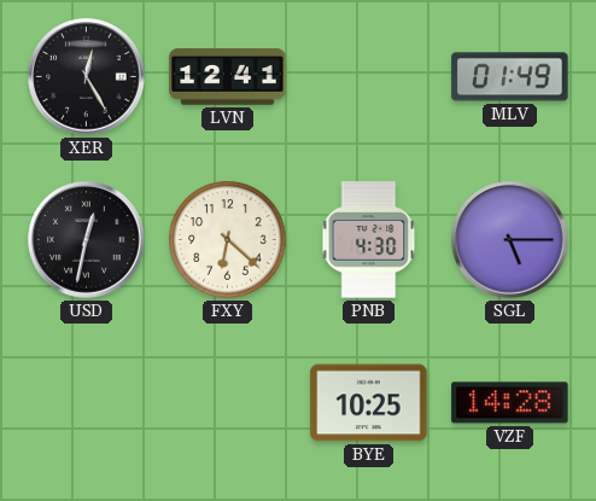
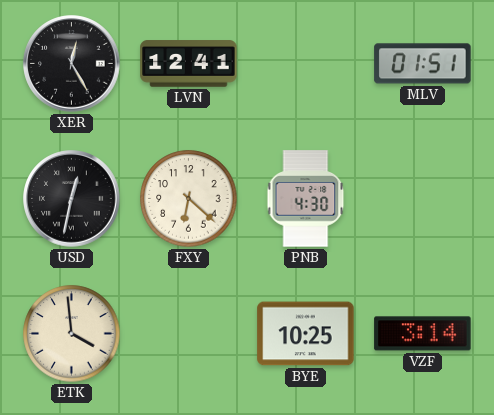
MLV: 01:49 -> 01:51 (423, 64)
SGL: 5:15 -> none (510, 240)
ETK: none -> 3:59 (72, 334)
VZF: 14:28 -> 3:14 (423, 334)
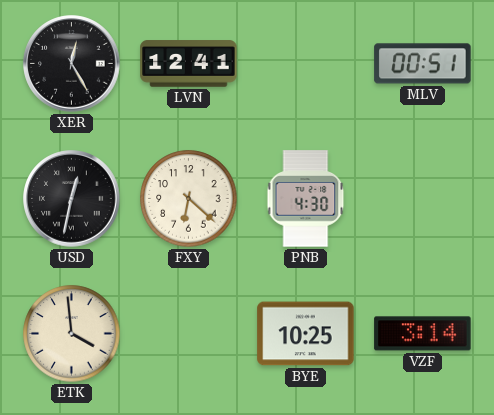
MLV: 01:51 -> 00:51 (423, 64)
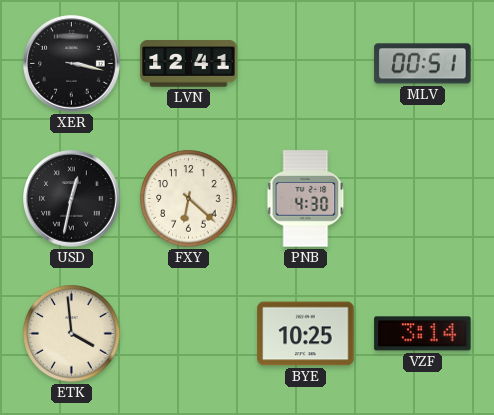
XER: 12:25 -> 3:17 (72, 64)
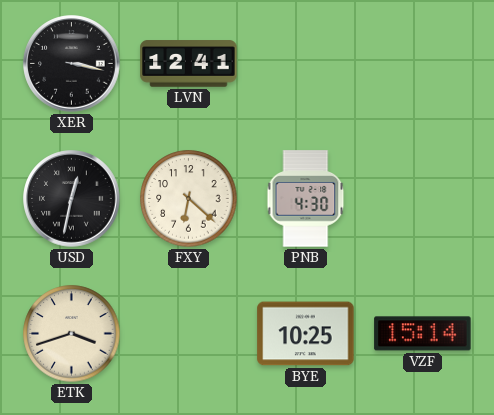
MLV: 00:51 -> none (423, 64)
ETK: 3:59 -> 3:42 (72, 334)
VZF: 3:14 -> 15:14 (423, 334)
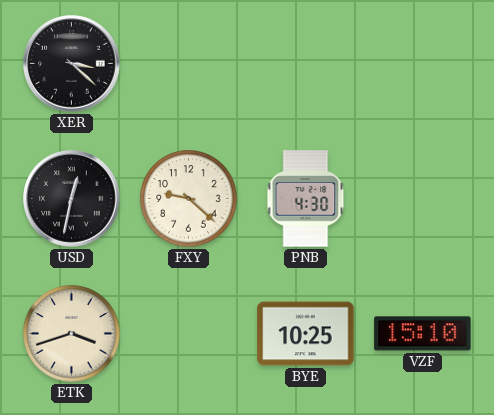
XER: 3:17 -> 3:22 (72, 64)
LVN: 12:41 -> none (189, 64)
FXY: 6:22 -> 9:22 (189, 199)
VZF: 15:14 -> 15:10 (423, 334)
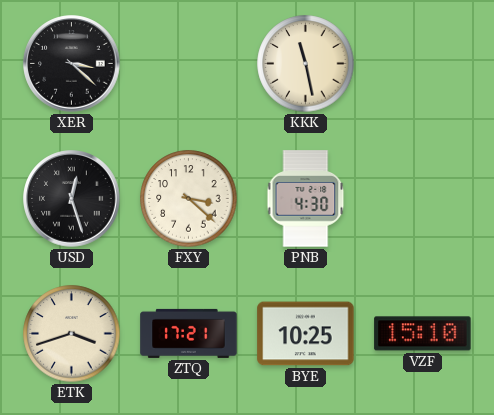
KKK: none -> 11:28 (306, 64)
USD: 12:32 -> 12:27 (72, 199)
FXY: 9:22 -> 3:22 (189, 199)
ZTQ: none -> 17:21 (189, 333)
